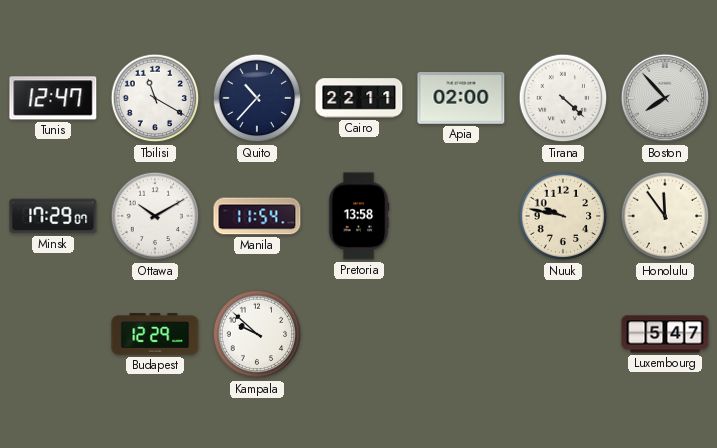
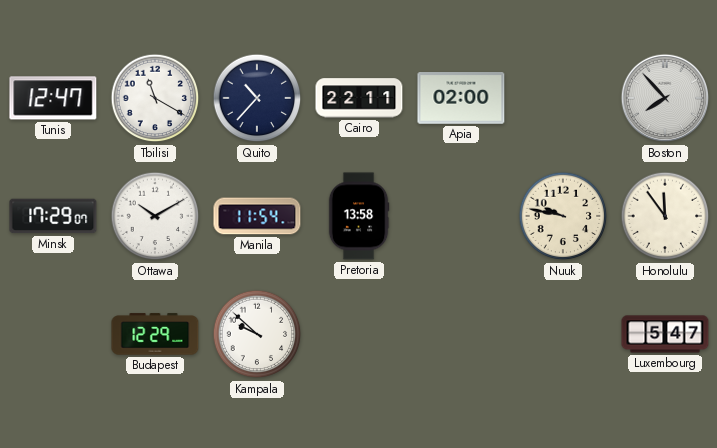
Tirana: 4:22 -> none (563, 98)
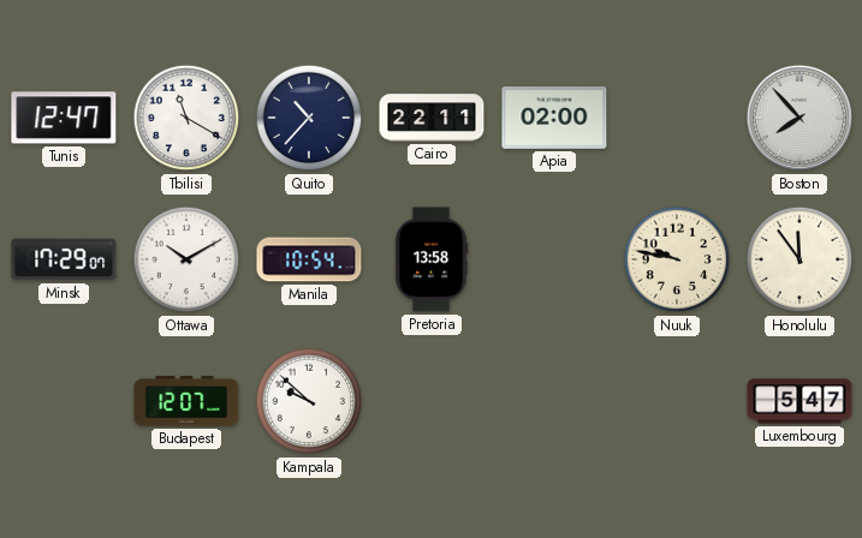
Manila: 11:54 -> 10:54 (309, 259)
Budapest: 12:29 -> 12:07 (186, 401)
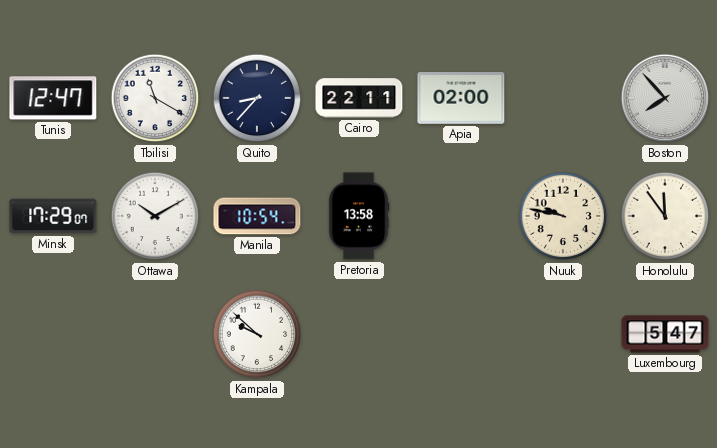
Quito: 10:37 -> 8:37 (257, 98)
Budapest: 12:07 -> none (186, 401)
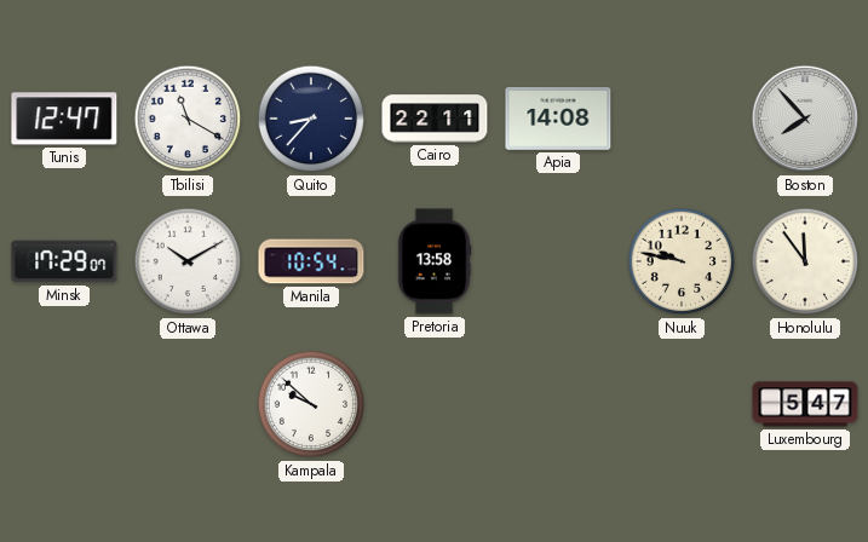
Apia: 02:00 -> 14:08 (558, 120)
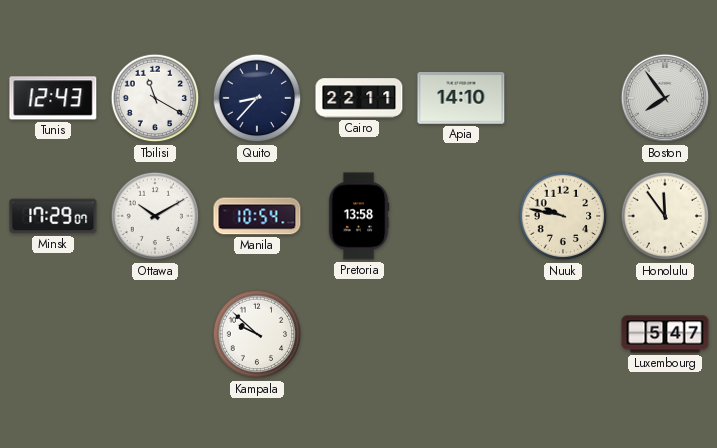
Tunis: 12:47 -> 12:43 (53, 98)
Apia: 14:08 -> 14:10 (461, 99)
Boston: 7:53 -> 7:54 (665, 98)
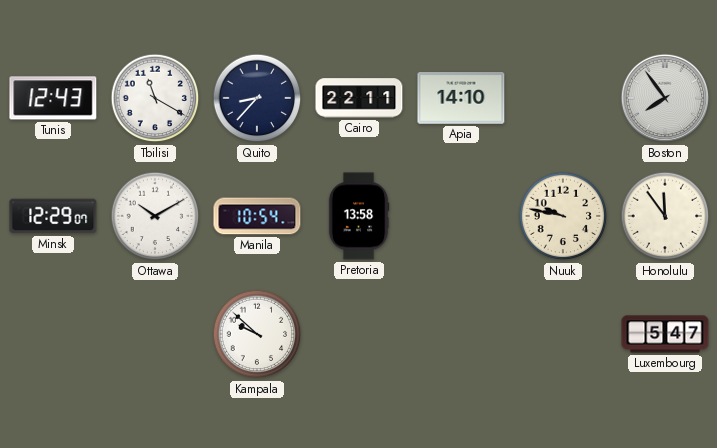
Minsk: 17:29 -> 12:29 (53, 216)
